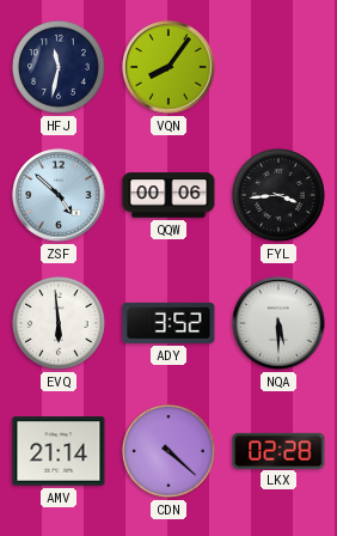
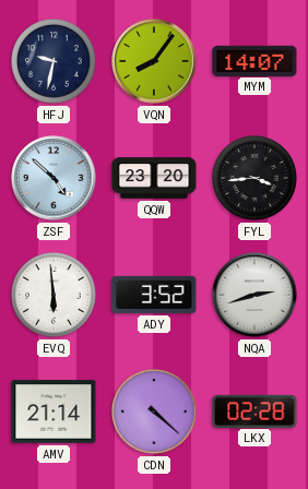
HFJ: 11:32 -> 9:32 (54, 61)
MYM: none -> 14:07 (254, 60)
QQW: 00:06 -> 23:20 (154, 178)
NQA: 5:30 -> 2:42 (254, 295)
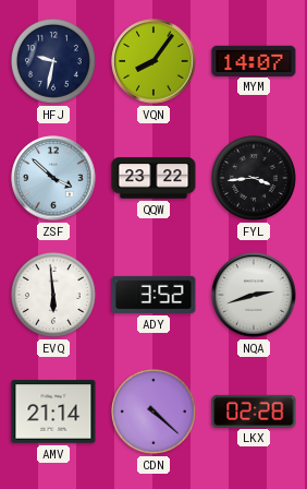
ZSF: 4:52 -> 3:52 (53, 178)
QQW: 23:20 -> 23:22 (153, 178)
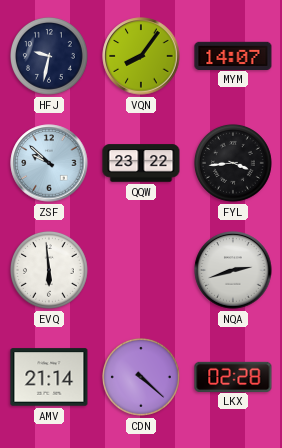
ZSF: 3:52 -> 9:52 (49, 163)
ADY: 3:52 -> none (153, 295)
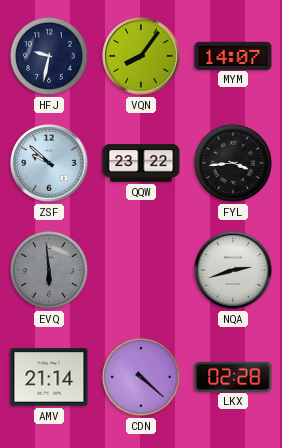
EVQ dial: white -> grey (49, 270)
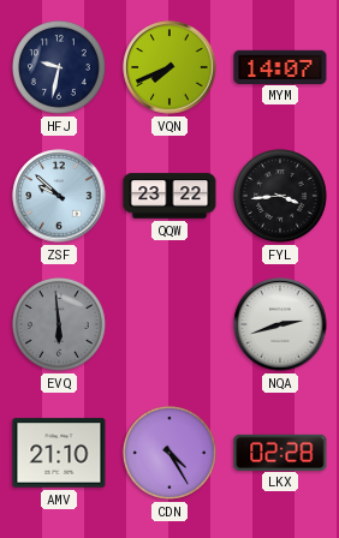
VQN: 8:06 -> 7:41 (169, 67)
AMV: 21:14 -> 21:10 (59, 453)
CDN: 4:22 -> 4:25 (169, 453)
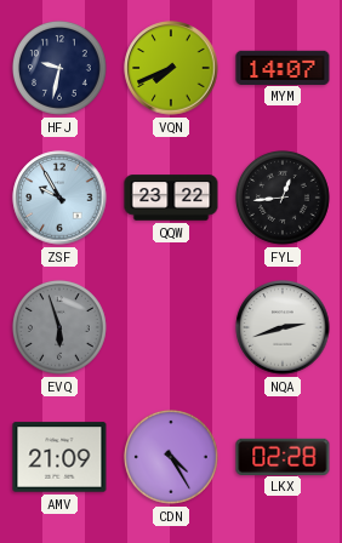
ZSF: 9:52 -> 9:55 (59, 198)
FYL: 3:44 -> 12:44 (283, 198)
EVQ: 5:59 -> 5:57 (59, 327)
AMV: 21:10 -> 21:09 (59, 457)
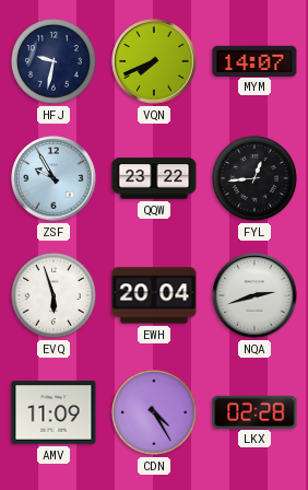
EVQ dial: grey -> white (54, 295)
EWH: none -> 20:04 (154, 295)
AMV: 21:09 -> 11:09 (54, 412)
